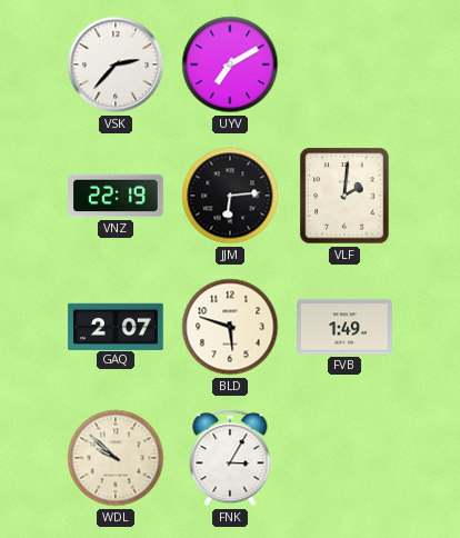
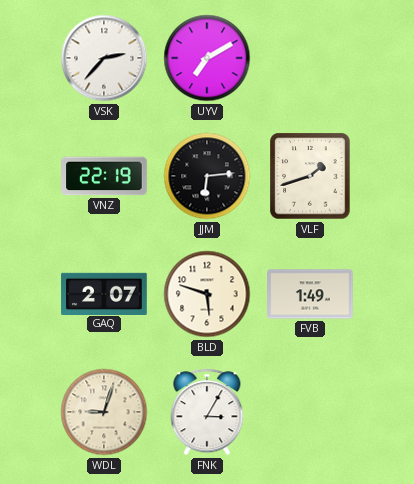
VLF: 2:01 -> 1:42 (310, 176)
WDL: 9:52 -> 9:03 (104, 412)
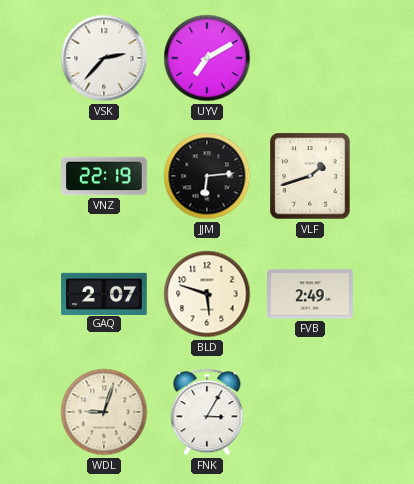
FVB: 1:49 -> 2:49 (310, 294)
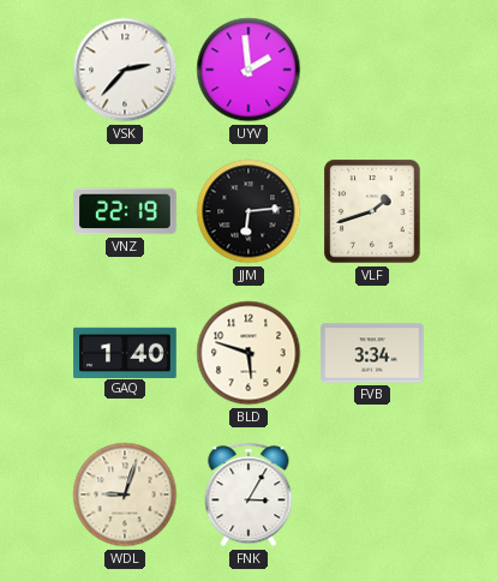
UYV: 7:10 -> 1:59 (248, 70)
GAQ: 2:07 -> 1:40 (125, 352)
FVB: 2:49 -> 3:34 (372, 353)
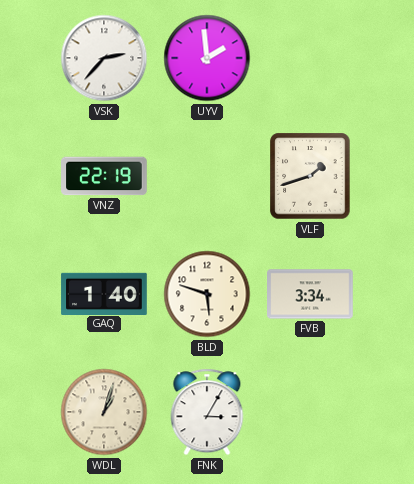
JJM: 6:14 -> none (248, 211)
WDL: 9:03 -> 1:03 (104, 412)
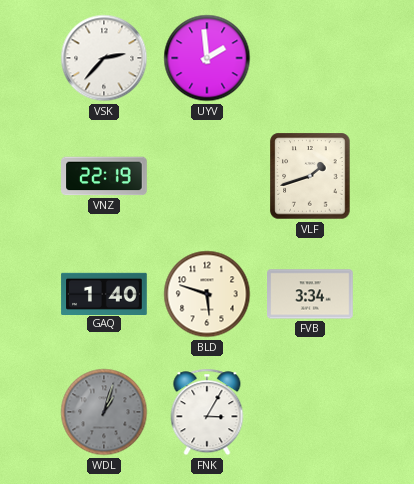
WDL dial: cream -> grey (104, 412)
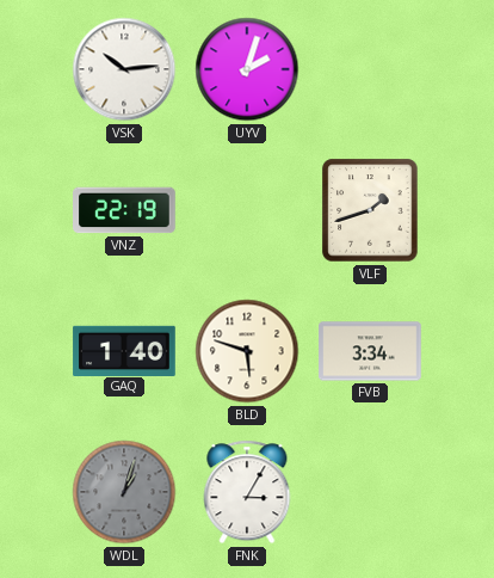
VSK: 2:37 -> 10:14 (124, 69)
UYV: 1:59 -> 2:03 (247, 69)
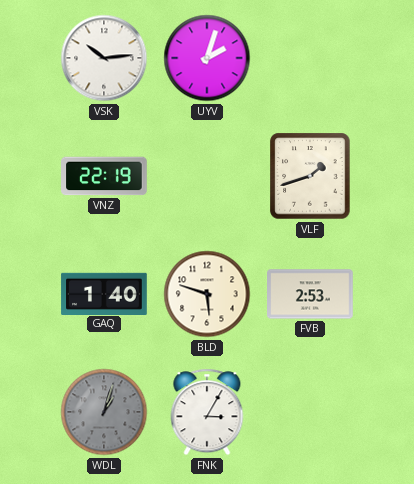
FVB: 3:34 -> 2:53 (310, 294)
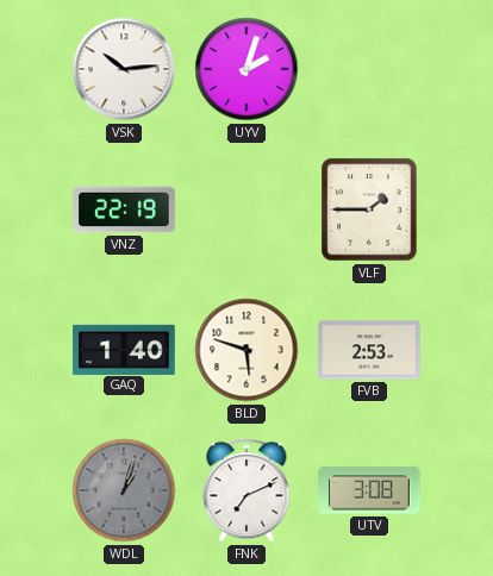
VLF: 1:42 -> 1:45 (369, 209)
FNK: 3:05 -> 7:11 (246, 490)
UTV: none -> 3:08 (369, 490)
